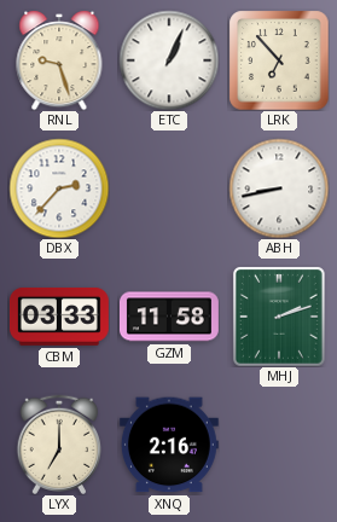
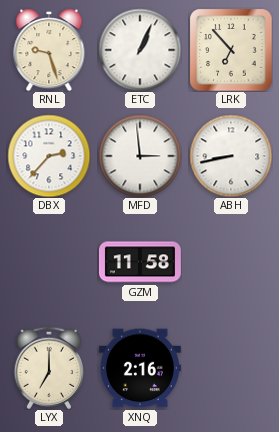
MFD: none -> 2:59 (140, 156)
CBM: 03:33 -> none (59, 317)
MHJ: 2:12 -> none (279, 317)
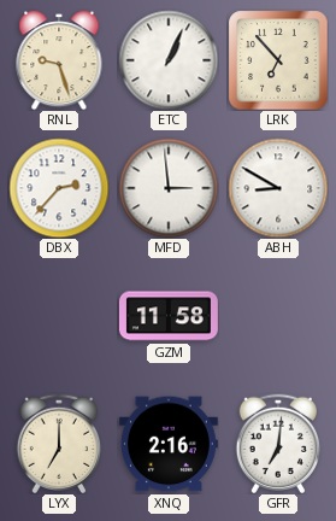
ABH: 8:43 -> 8:50 (278, 188)
GFR: none -> 7:01 (277, 443)
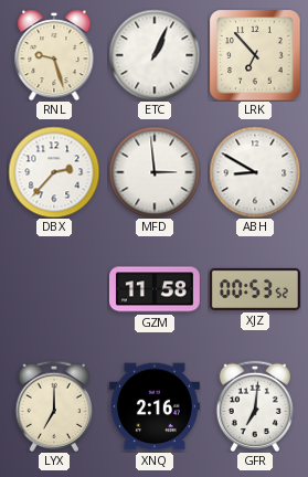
XJZ: none -> 00:53 (255, 289)
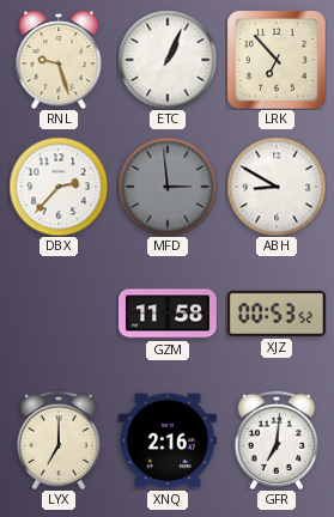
MFD dial: white -> grey (168, 187)
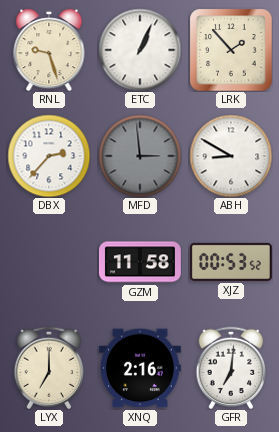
LRK: 6:53 -> 1:53 (231, 50)
